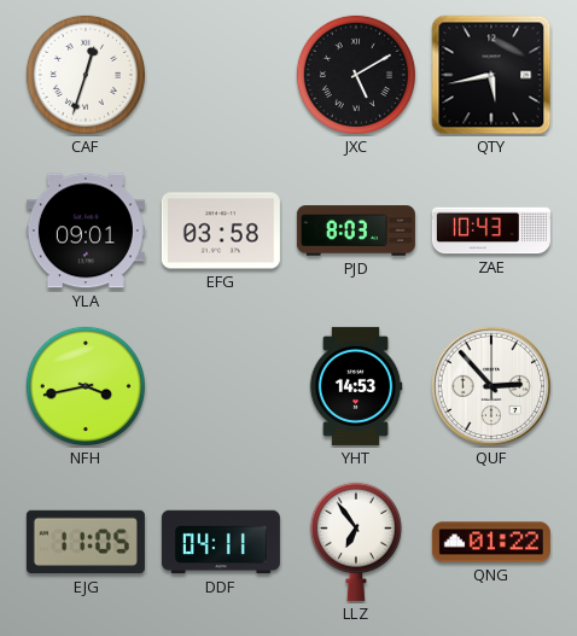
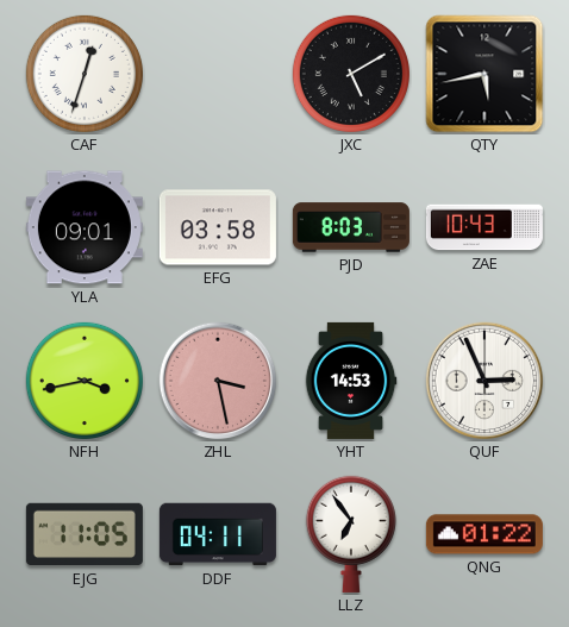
ZHL: none -> 3:28 (218, 381)
QUF: 2:53 -> 2:56 (484, 381)
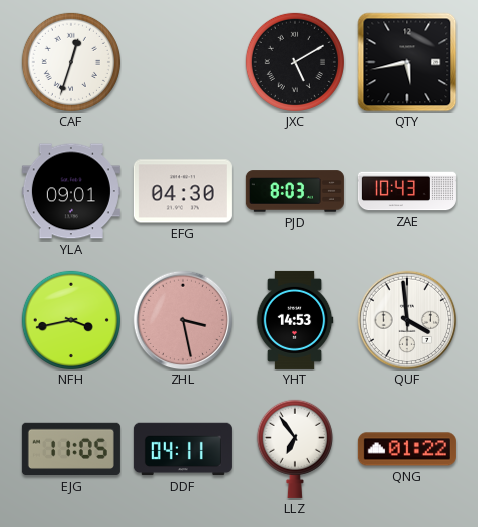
EFG: 03:58 -> 04:30 (183, 191)
QUF: 2:56 -> 3:59 (407, 320)
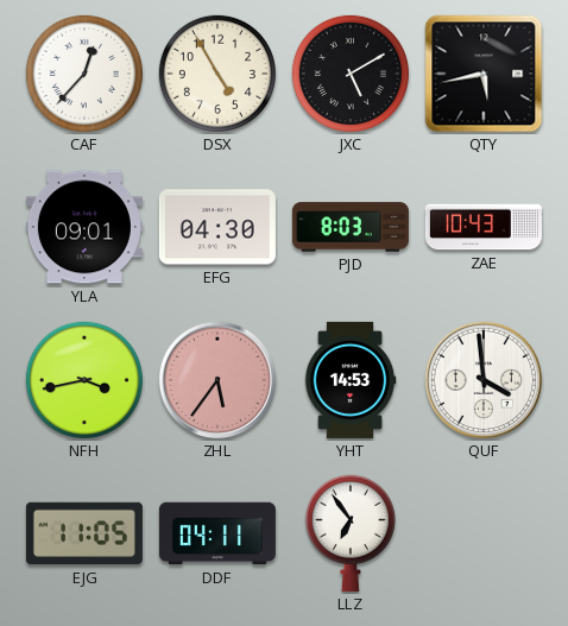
CAF: 12:33 -> 12:37 (84, 74)
DSX: none -> 4:55 (217, 74)
ZHL: 3:28 -> 5:36 (217, 380)
QNG: 01:22 -> none (407, 449)
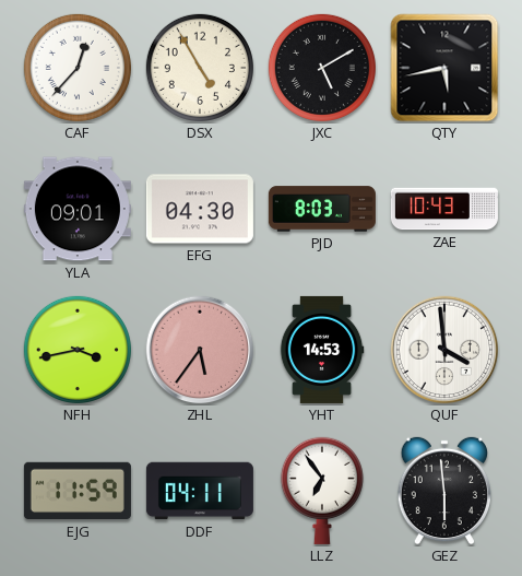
EJG: 11:05 -> 11:59 (78, 491)
GEZ: none -> 5:59 (443, 491)
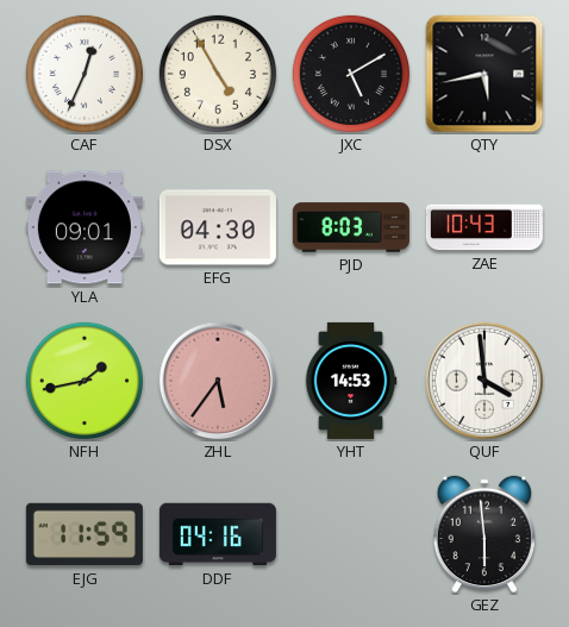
CAF: 12:37 -> 12:34 (85, 74)
NFH: 3:43 -> 1:43 (85, 381)
DDF: 04:11 -> 04:16 (218, 534)
LLZ: 6:54 -> none (322, 491)
